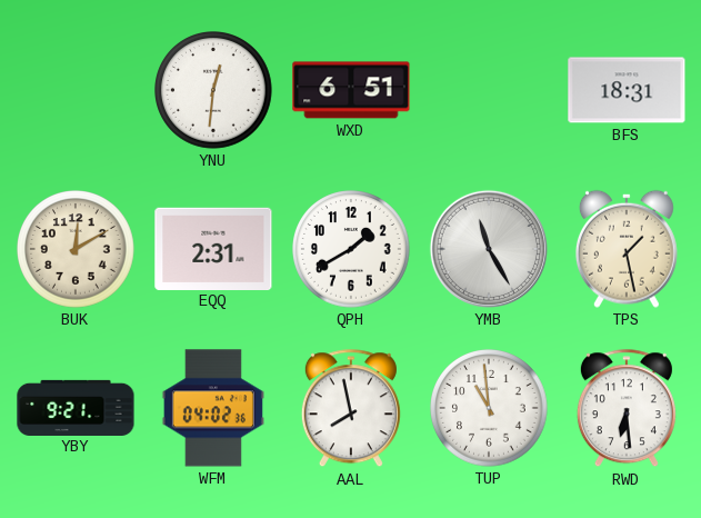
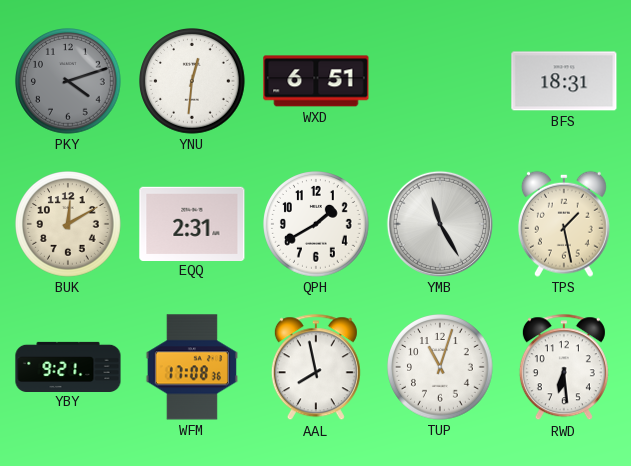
PKY: none -> 4:12 (68, 81)
WFM: 04:02 -> 17:08 (192, 367)
TUP: 10:59 -> 11:03 (440, 367)
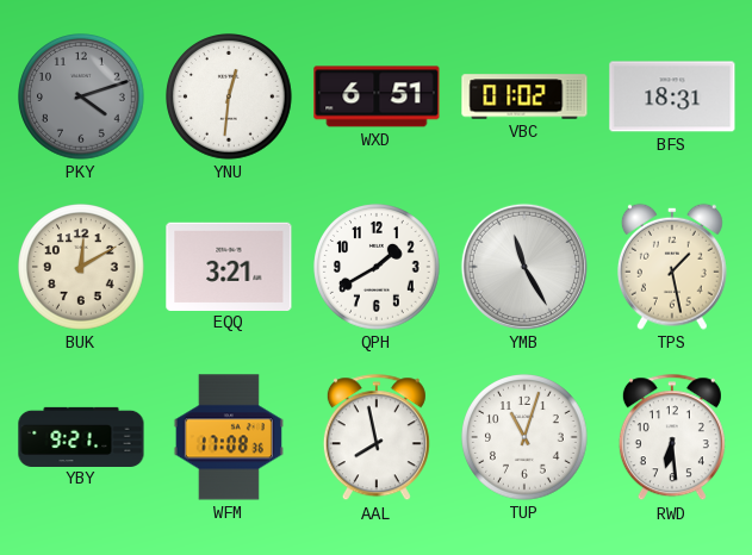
VBC: none -> 01:02 (524, 96)
EQQ: 2:31 -> 3:21 (229, 266)
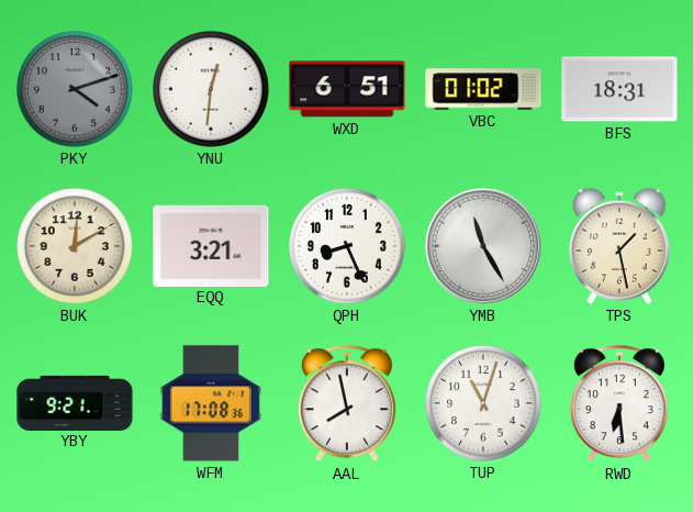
QPH: 1:40 -> 8:26 (347, 246)
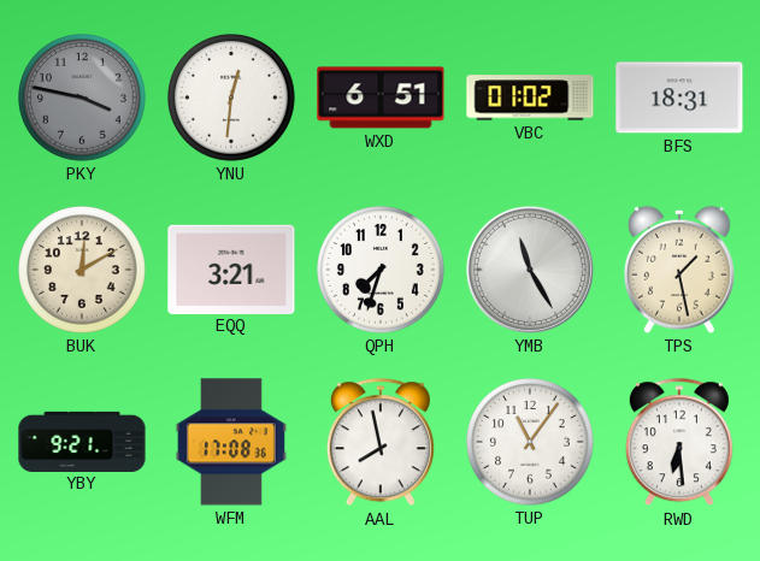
PKY: 4:12 -> 3:47 (82, 98)
QPH: 8:26 -> 7:33 (381, 270)
TUP: 11:03 -> 11:06 (530, 442)
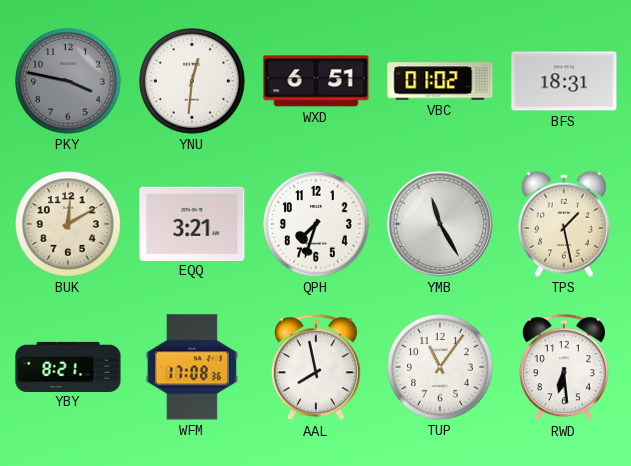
YBY: 9:21 -> 8:21 (68, 366)
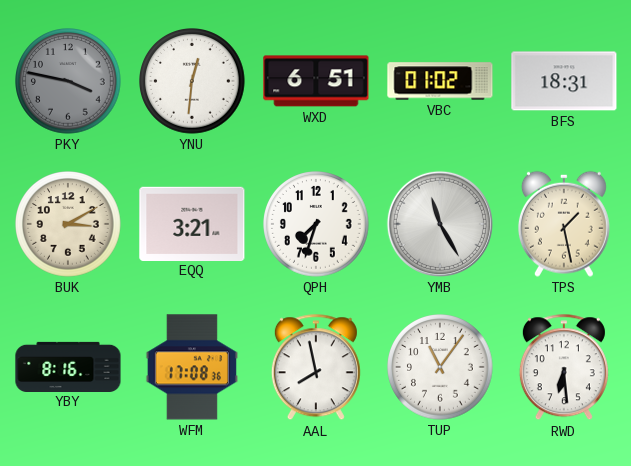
BUK: 12:10 -> 3:10 (68, 224)
YBY: 8:21 -> 8:16 (68, 366)
